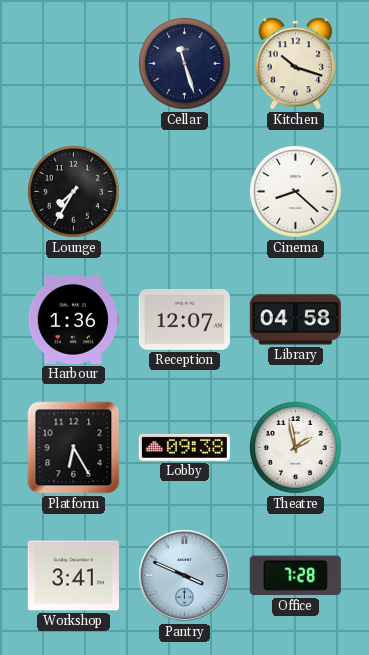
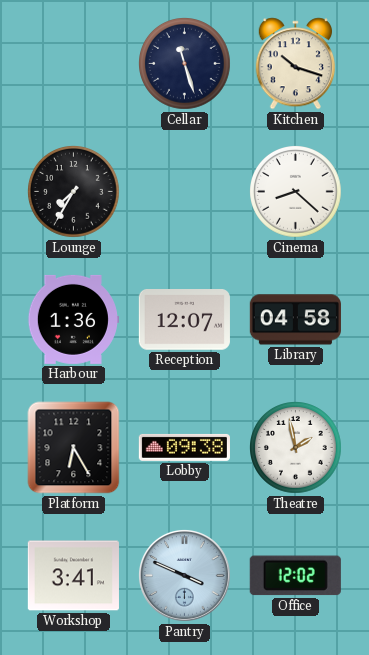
Office: 7:28 -> 12:02 (295, 576)
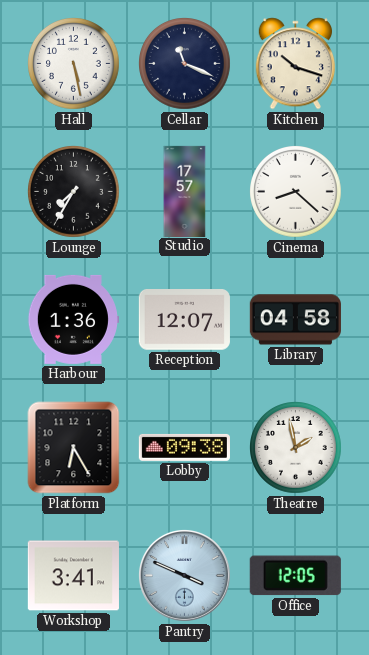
Hall: none -> 5:28 (74, 64)
Cellar: 11:27 -> 11:19 (185, 64)
Studio: none -> 17:57 (185, 191)
Office: 12:02 -> 12:05 (295, 576)
